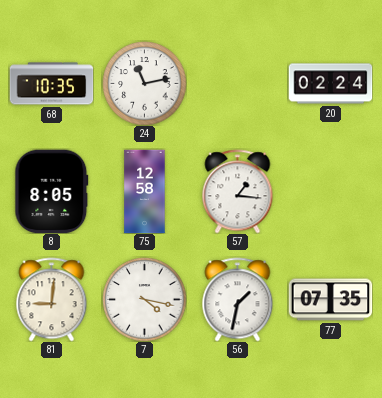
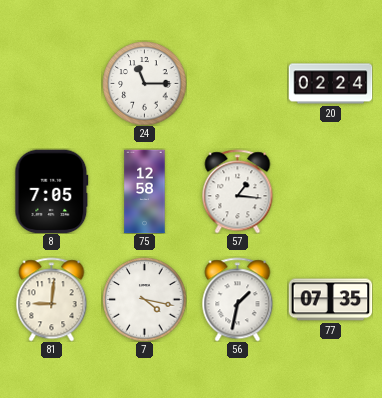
68: 10:35 -> none (51, 84)
24: 11:13 -> 11:15 (144, 83)
8: 8:05 -> 7:05 (52, 191)
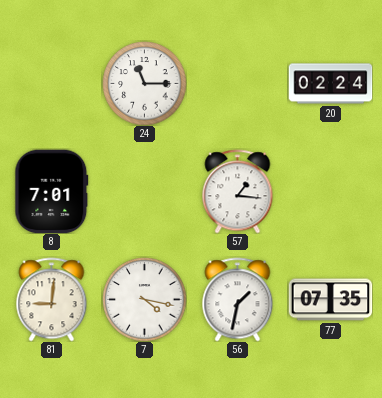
8: 7:05 -> 7:01 (52, 191)
75: 12:58 -> none (145, 191)
